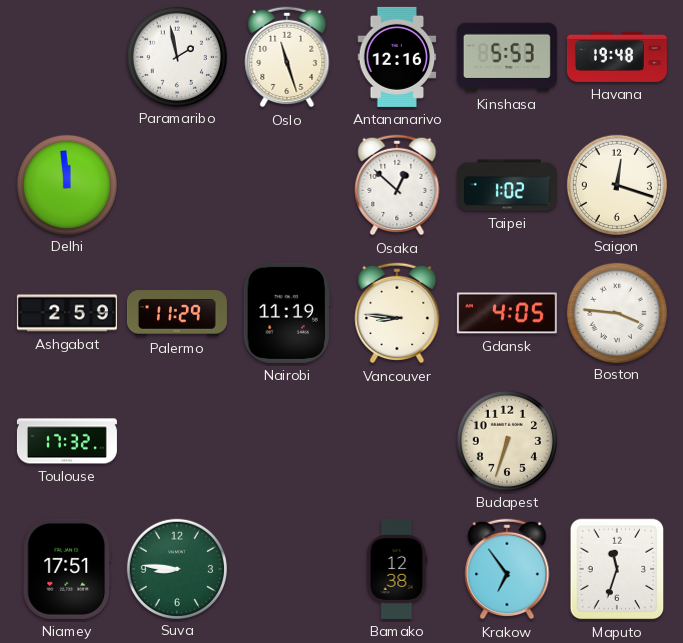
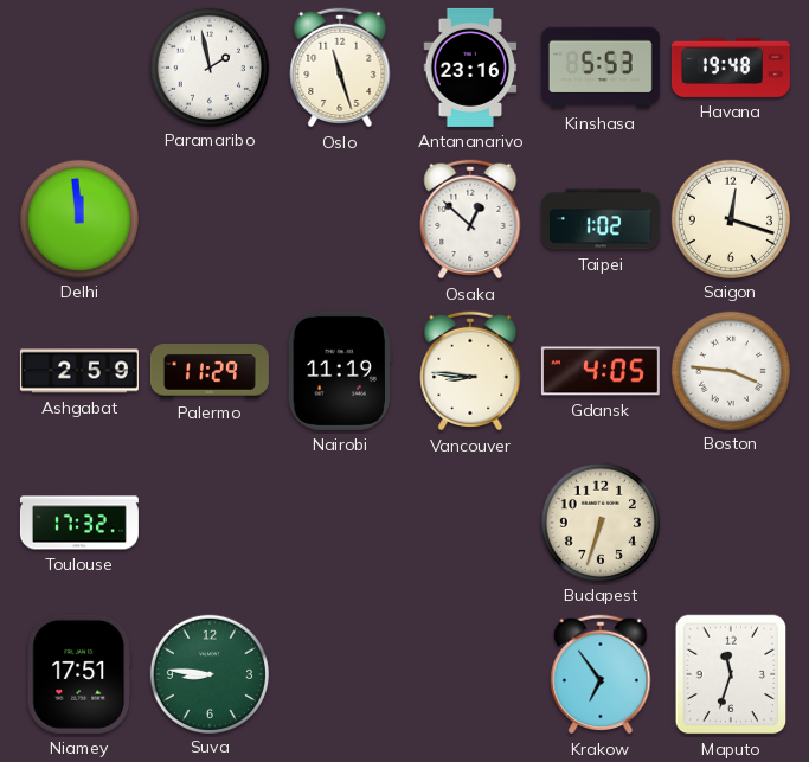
Antananarivo: 12:16 -> 23:16 (470, 68)
Bamako: 12:38 -> none (397, 569)
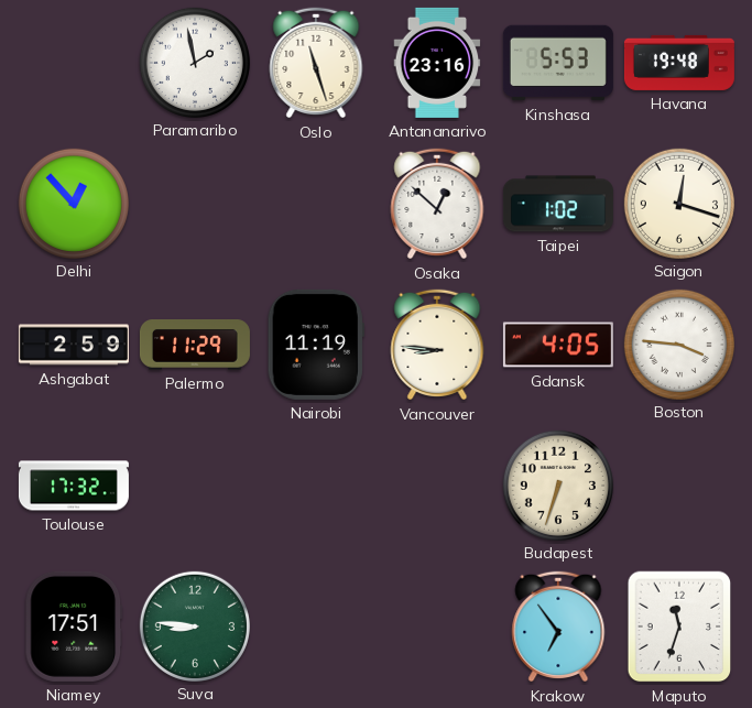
Delhi: 11:59 -> 12:53 (73, 203)
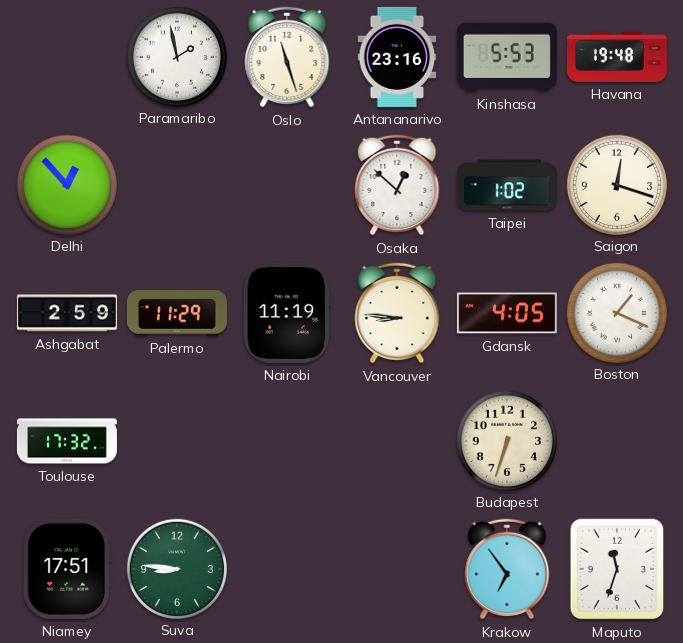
Boston: 3:46 -> 1:19 (616, 312)
